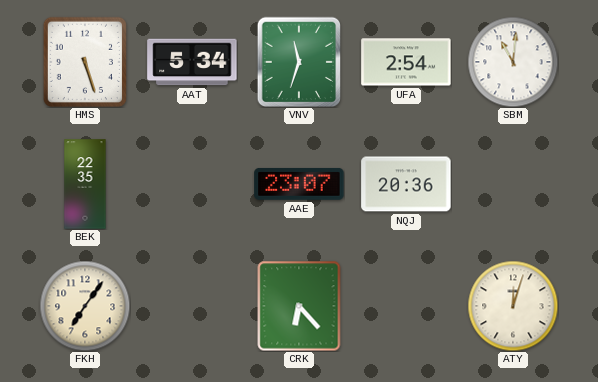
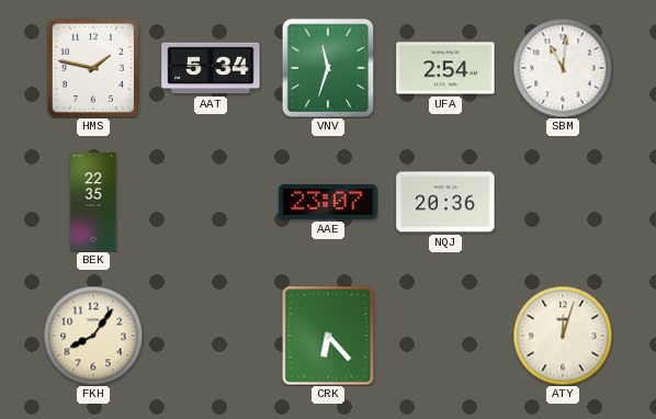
HMS: 5:27 -> 1:47 (93, 68)
FKH: 7:06 -> 8:06 (93, 336)
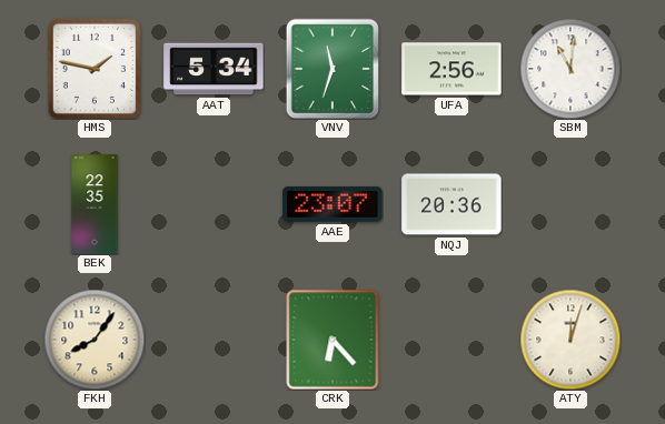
UFA: 2:54 -> 2:56 (451, 69)
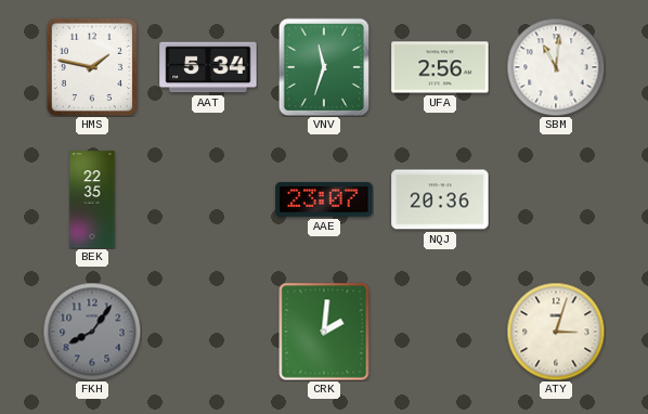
FKH dial: cream -> grey (92, 332)
CRK: 6:23 -> 2:01 (324, 332)
ATY: 12:03 -> 3:03 (556, 332)
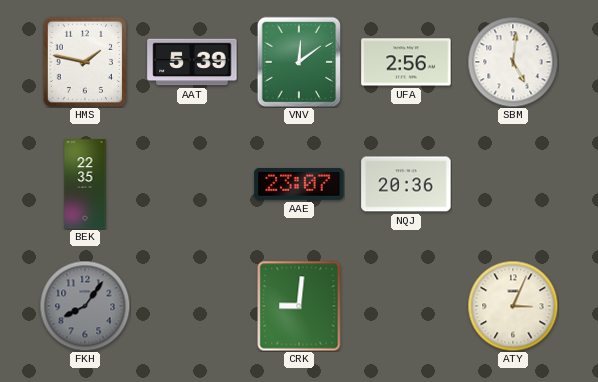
AAT: 5:34 -> 5:39 (192, 62)
VNV: 11:33 -> 12:09 (298, 62)
SBM: 11:01 -> 5:01 (513, 62)
CRK: 2:01 -> 9:01 (299, 306)
ATY: 3:03 -> 3:04 (513, 306)
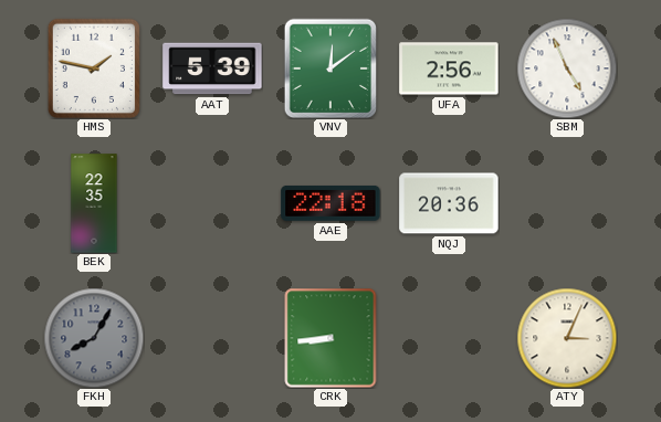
SBM: 5:01 -> 4:56 (567, 68)
AAE: 23:07 -> 22:18 (330, 203)
FKH: 8:06 -> 8:05 (94, 338)
CRK: 9:01 -> 8:44 (330, 338)
